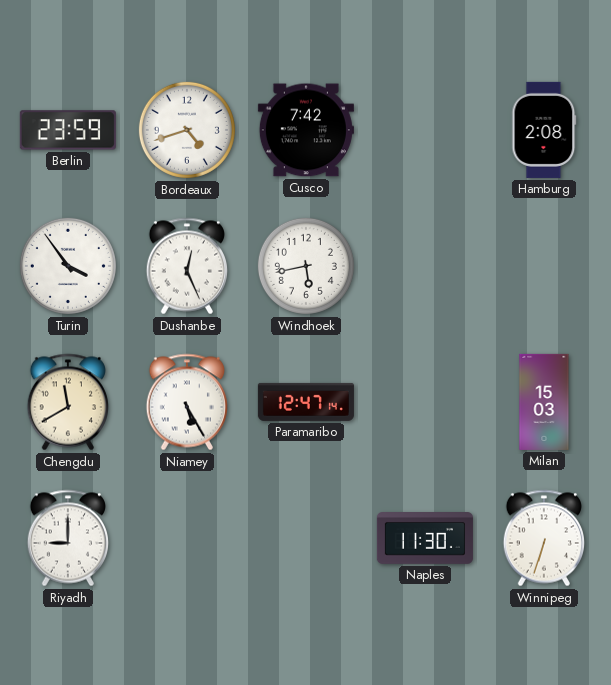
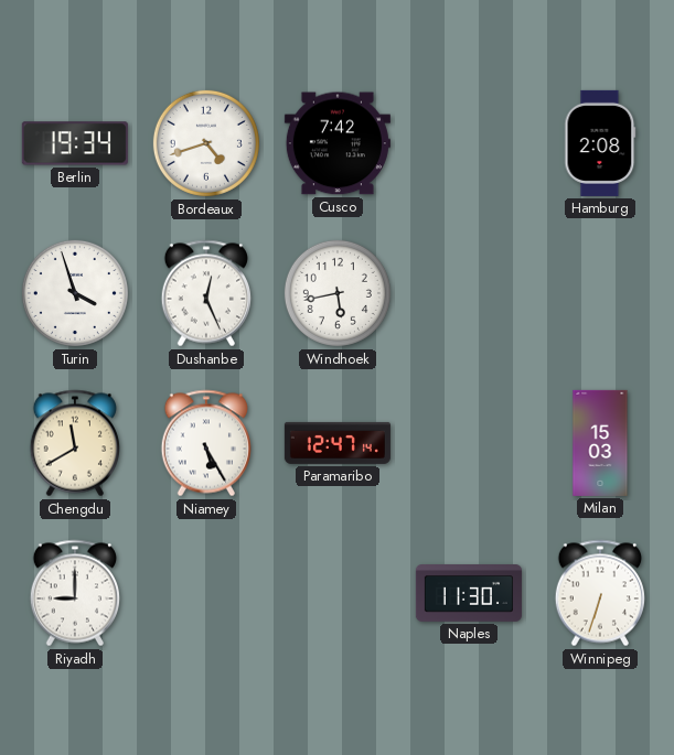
Berlin: 23:59 -> 19:34 (75, 143)
Turin: 3:54 -> 3:57 (75, 293)
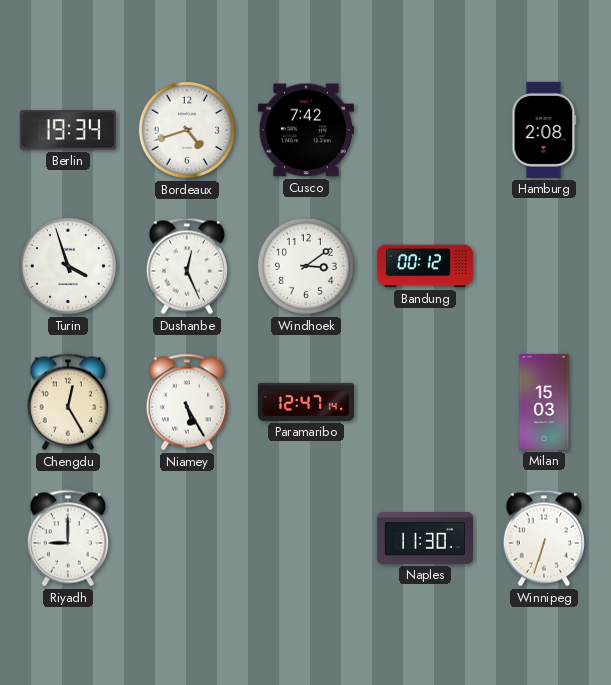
Windhoek: 5:43 -> 3:09 (306, 266)
Bandung: none -> 00:12 (425, 266)
Chengdu: 11:40 -> 12:25 (67, 402)
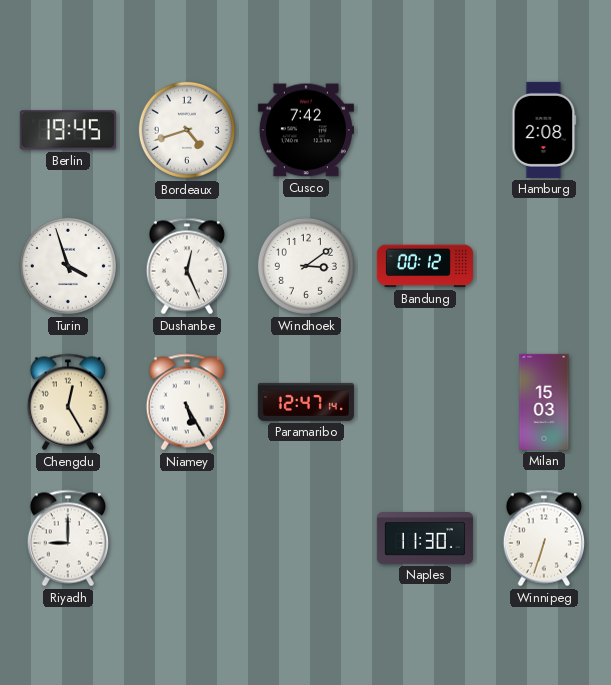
Berlin: 19:34 -> 19:45 (68, 130)
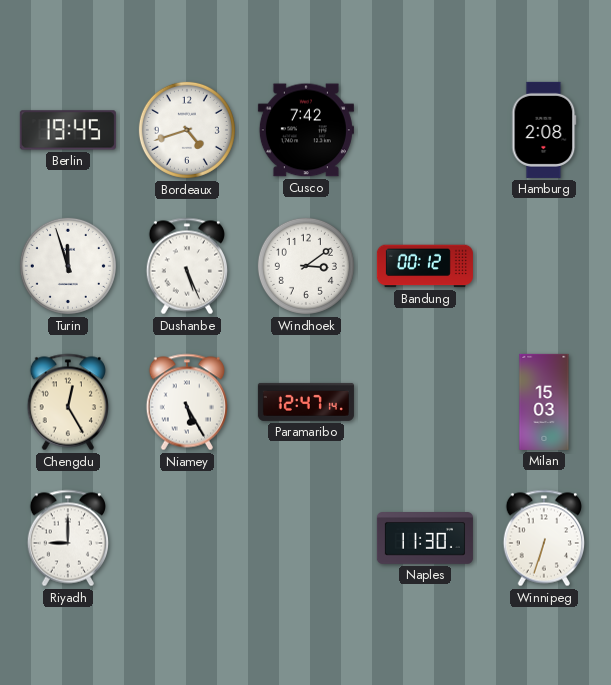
Turin: 3:57 -> 11:57 (68, 266)
Dushanbe: 12:26 -> 5:26 (186, 266)
